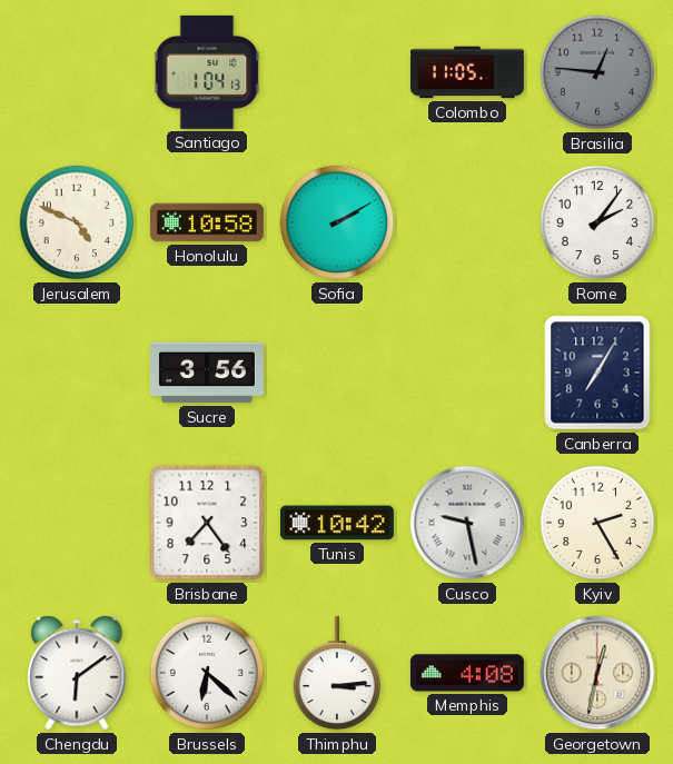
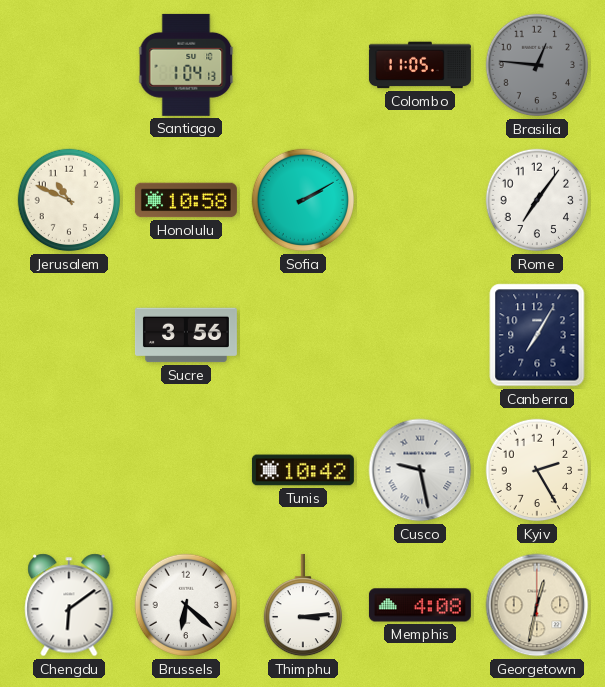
Jerusalem: 4:49 -> 10:49 (69, 200)
Rome: 2:06 -> 7:06 (537, 200)
Brisbane: 7:24 -> none (207, 523)
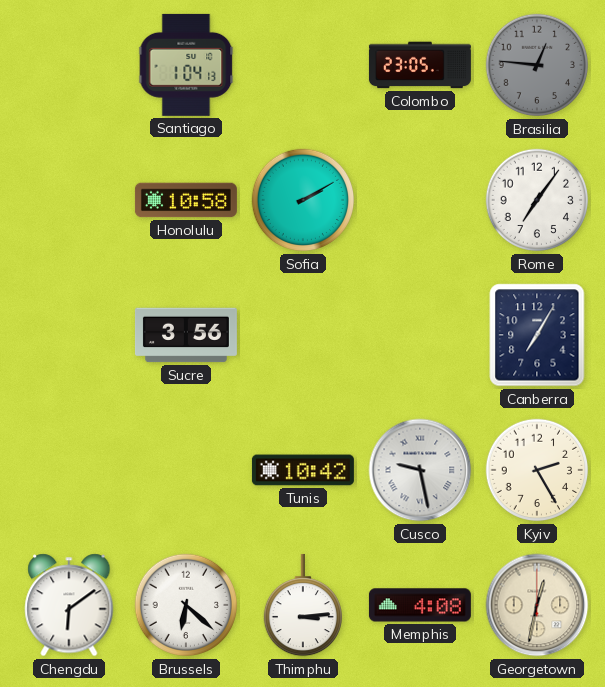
Colombo: 11:05 -> 23:05 (420, 65)
Jerusalem: 10:49 -> none (69, 200)
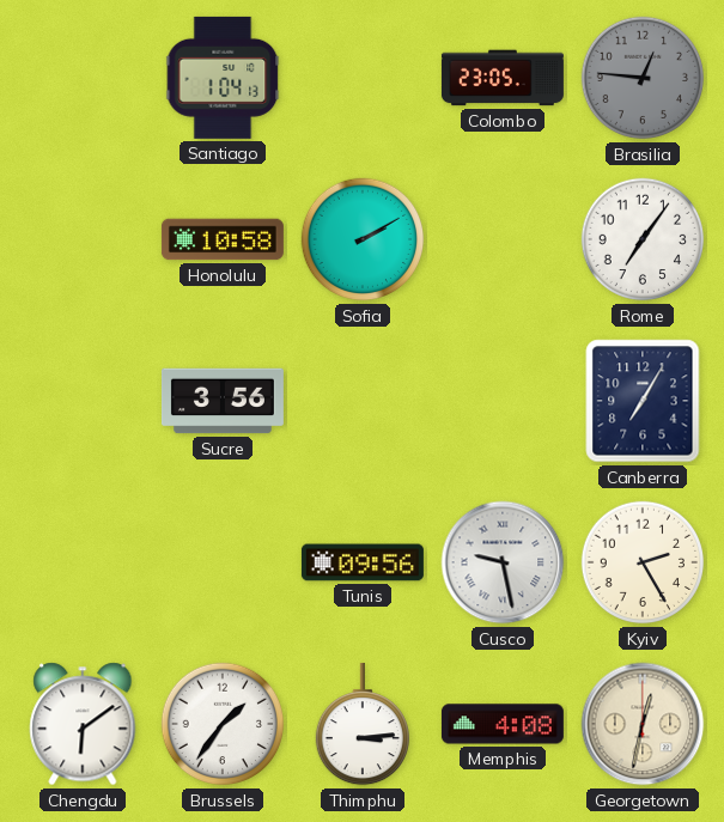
Tunis: 10:42 -> 09:56 (363, 562)
Brussels: 6:22 -> 1:36 (223, 724)
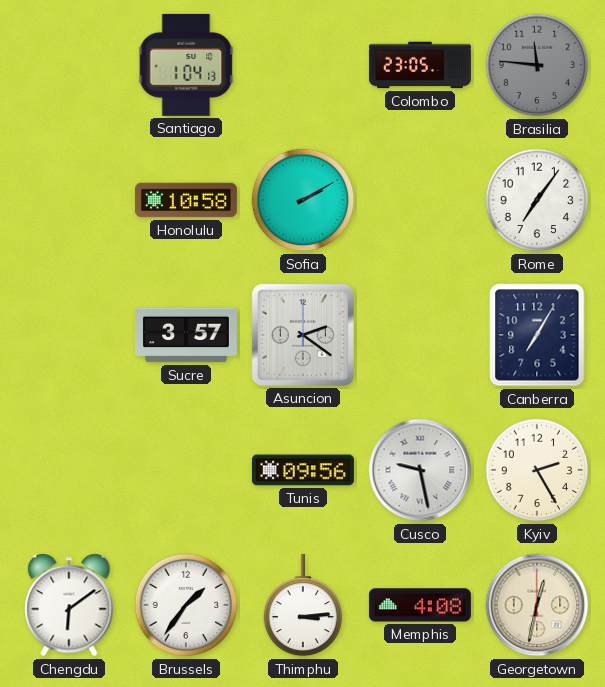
Brasilia: 12:46 -> 11:46 (537, 65)
Sucre: 3:56 -> 3:57 (186, 335)
Asuncion: none -> 2:21 (303, 335)
